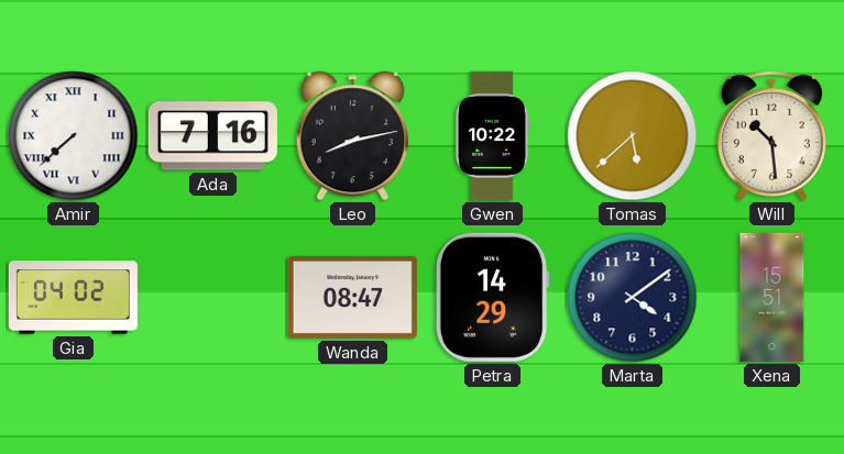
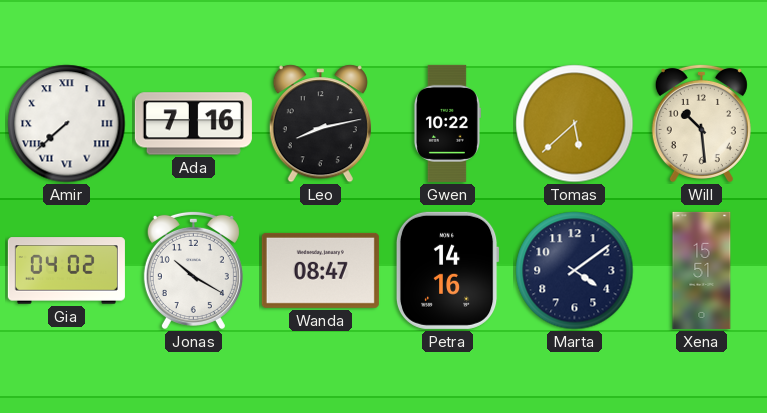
Jonas: none -> 10:20 (193, 270)
Petra: 14:29 -> 14:16 (447, 270)
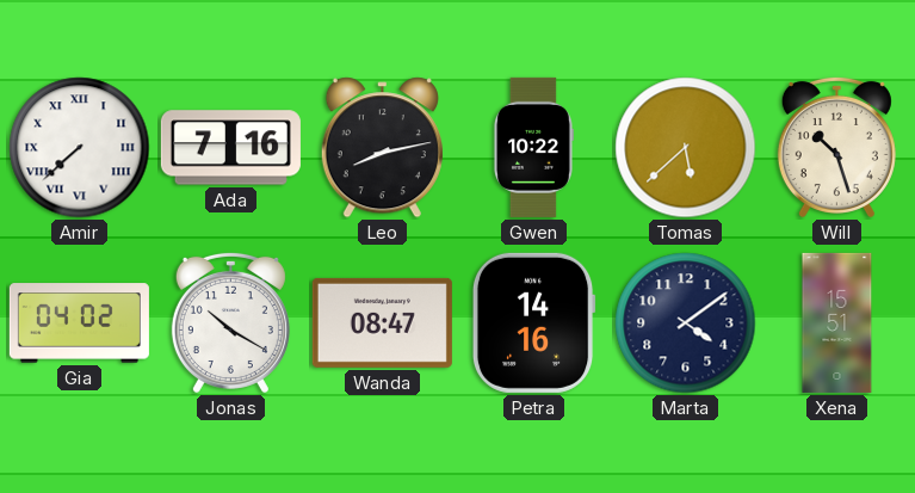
Will: 10:29 -> 10:27 (836, 147)
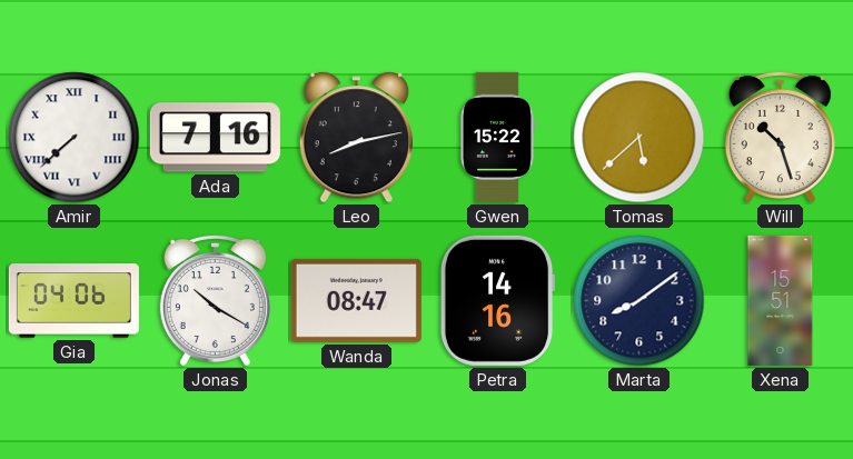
Gwen: 10:22 -> 15:22 (497, 137)
Gia: 04:02 -> 04:06 (73, 301)
Marta: 4:09 -> 8:09 (639, 301)
